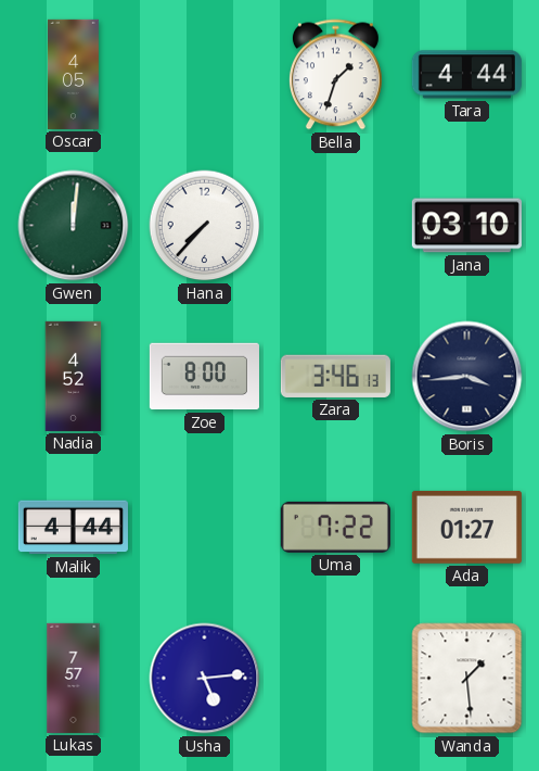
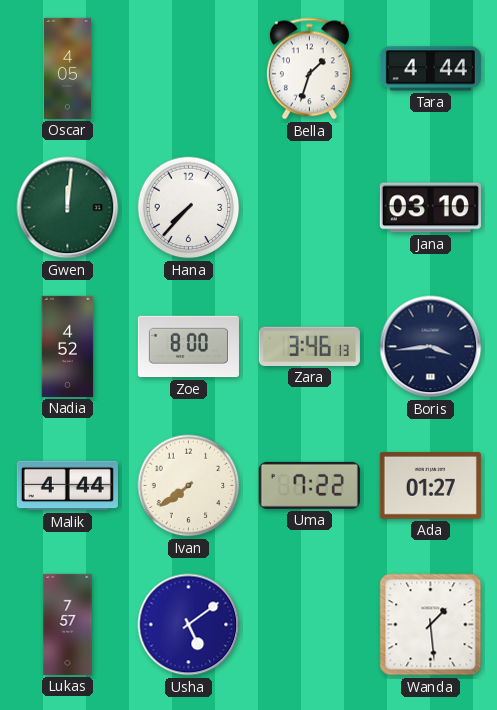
Ivan: none -> 7:39 (189, 486)
Usha: 5:14 -> 5:09 (189, 625)
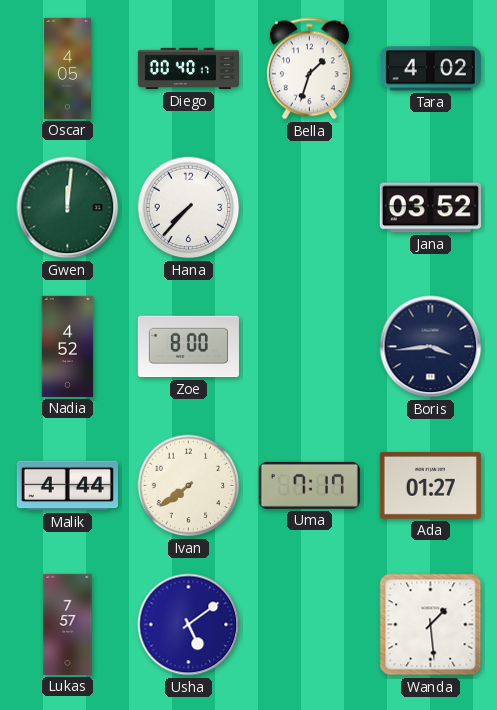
Diego: none -> 00:40 (188, 69)
Tara: 4:44 -> 4:02 (430, 69)
Jana: 03:10 -> 03:52 (430, 208)
Zara: 3:46 -> none (309, 346)
Uma: 7:22 -> 7:17 (309, 485)
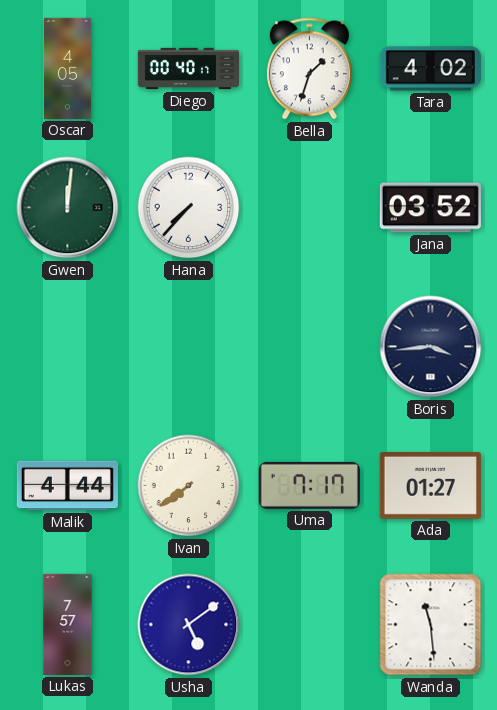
Nadia: 4:52 -> none (68, 346)
Zoe: 8:00 -> none (188, 347)
Wanda: 1:29 -> 11:29 (431, 625)
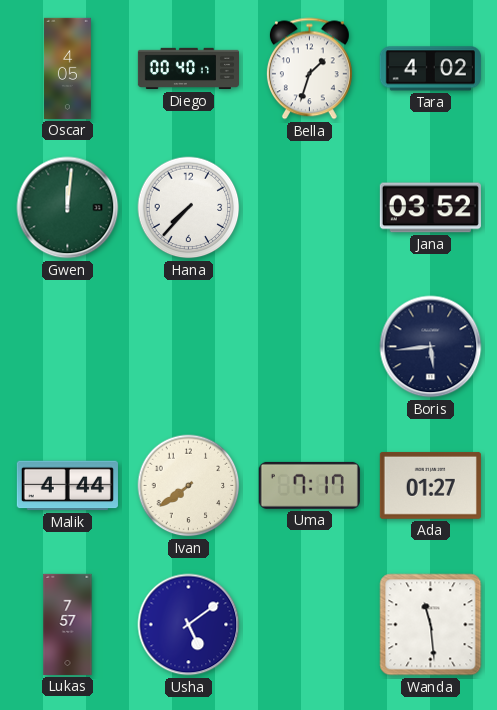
Boris: 3:44 -> 5:44 (431, 347)
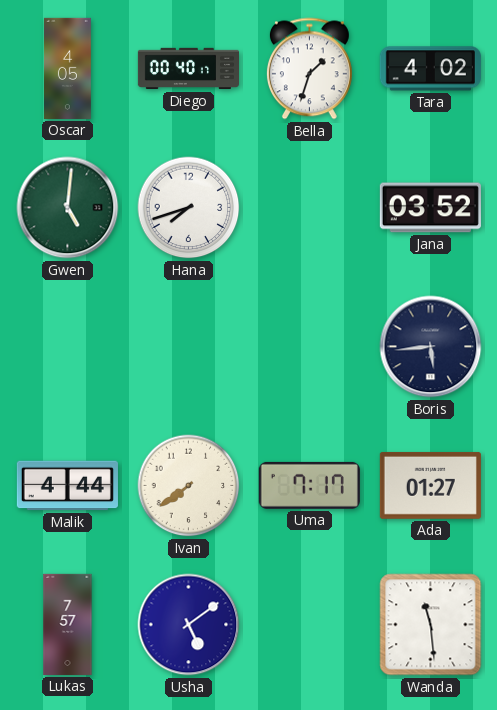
Gwen: 12:01 -> 5:01 (68, 208)
Hana: 7:37 -> 7:42 (189, 208)
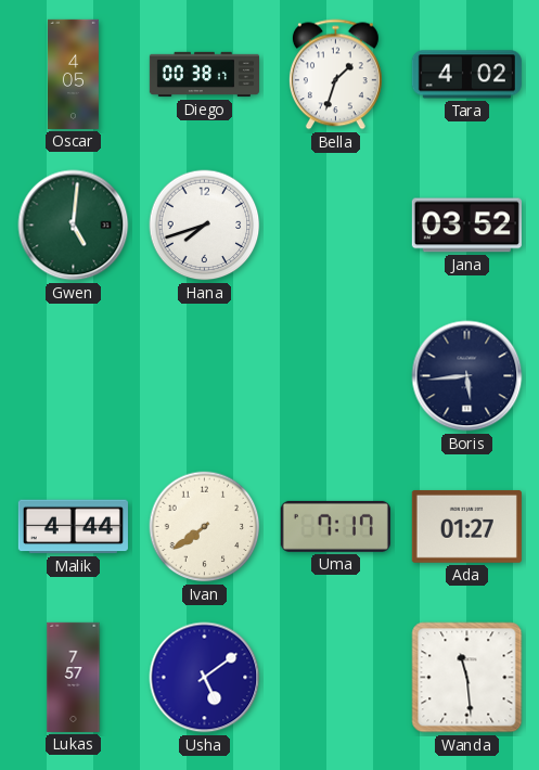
Diego: 00:40 -> 00:38 (204, 75)
